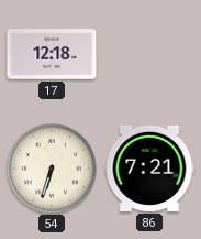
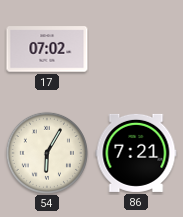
17: 12:18 -> 07:02 (47, 49)
54: 6:33 -> 6:05 (47, 153)
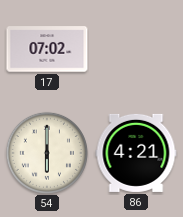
54: 6:05 -> 6:00 (47, 153)
86: 7:21 -> 4:21 (136, 153)
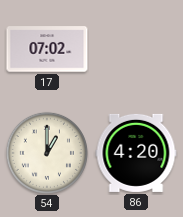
54: 6:00 -> 1:00 (47, 153)
86: 4:21 -> 4:20 (136, 153)
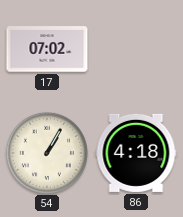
54: 1:00 -> 1:05 (47, 153)
86: 4:20 -> 4:18 (136, 153)
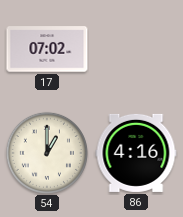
54: 1:05 -> 1:00 (47, 153)
86: 4:18 -> 4:16 (136, 153)
